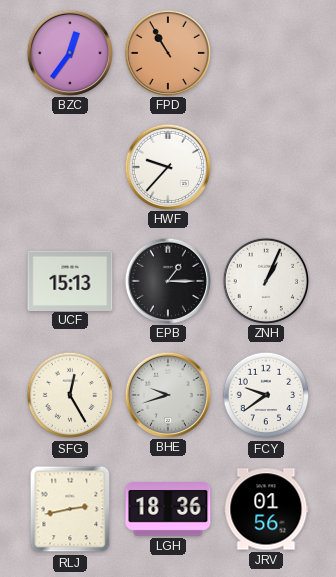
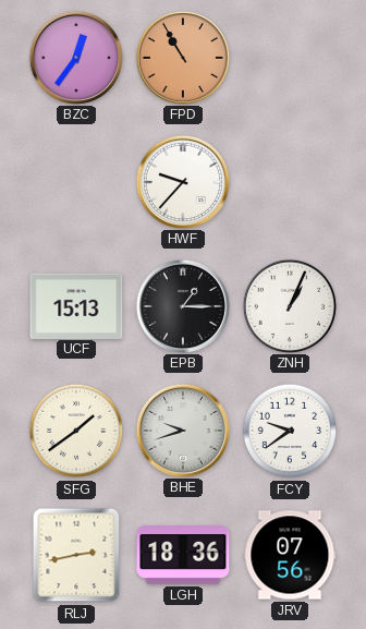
SFG: 12:25 -> 1:39 (76, 431)
JRV: 01:56 -> 07:56 (290, 555)
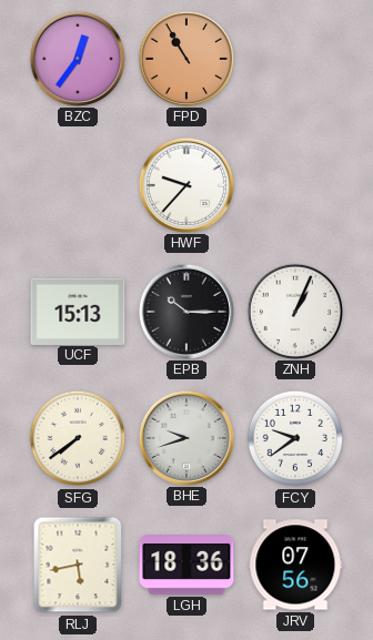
EPB: 1:15 -> 10:15 (185, 311)
SFG: 1:39 -> 7:39 (78, 438)
RLJ: 2:43 -> 5:43 (78, 565)
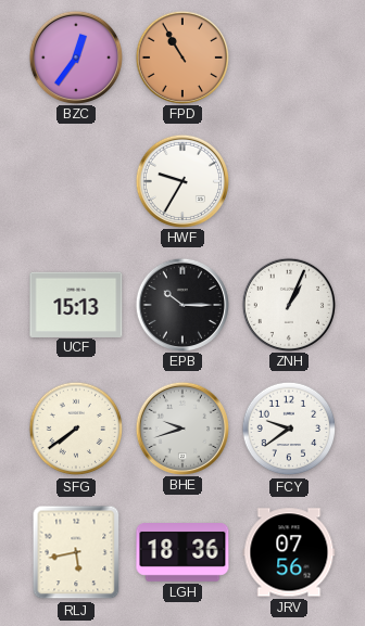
HWF: 9:37 -> 9:35 (181, 180)
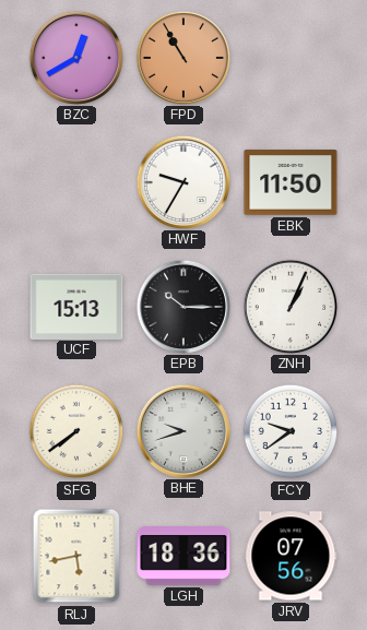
BZC: 12:36 -> 12:40 (75, 57)
EBK: none -> 11:50 (291, 182)
